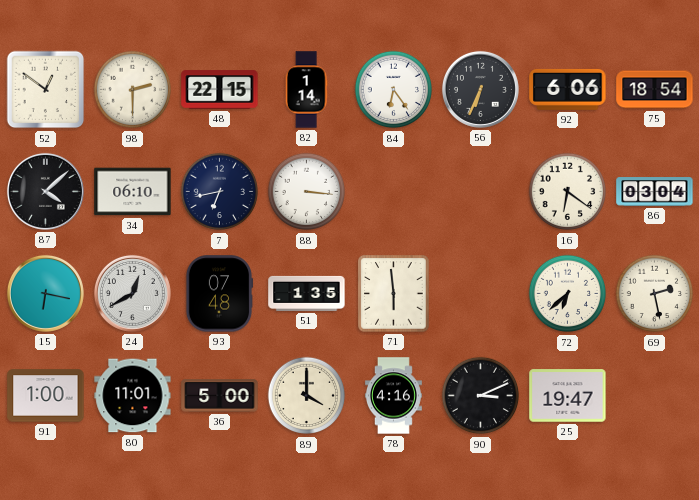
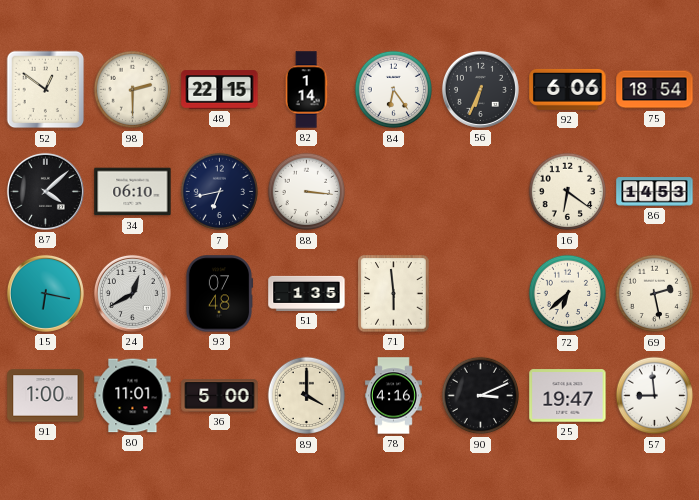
86: 03:04 -> 14:53 (655, 192)
57: none -> 8:59 (655, 396)
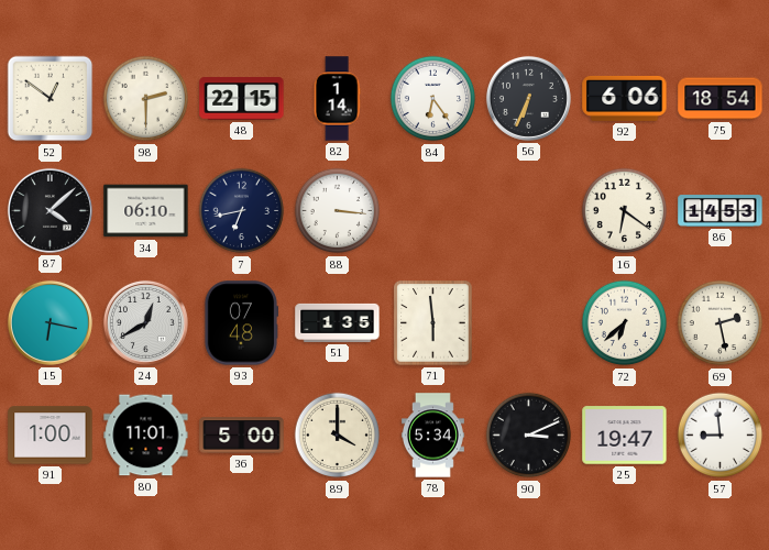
78: 4:16 -> 5:34 (432, 436)
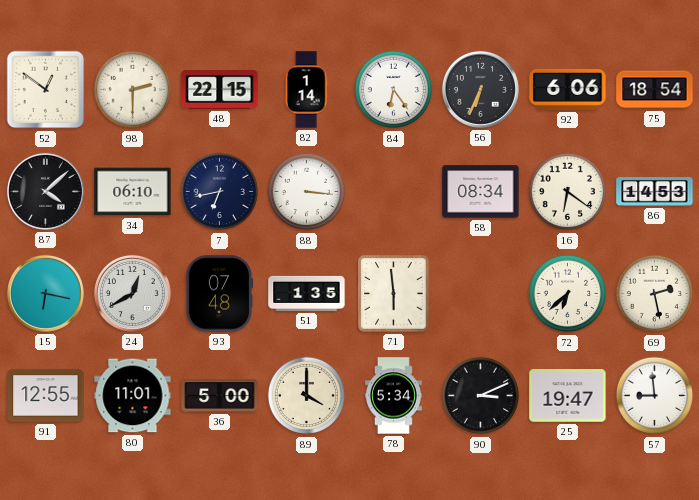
58: none -> 08:34 (481, 192)
91: 1:00 -> 12:55 (46, 396)
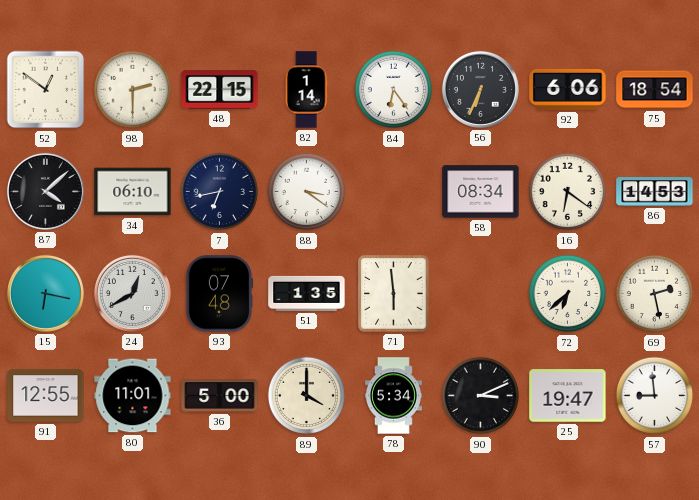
88: 3:16 -> 3:21 (307, 192)
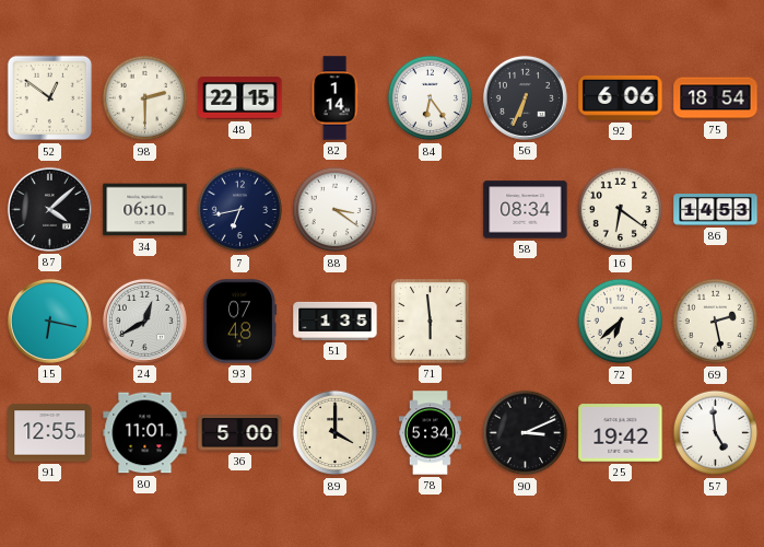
25: 19:47 -> 19:42 (621, 433)
57: 8:59 -> 4:59 (716, 433)
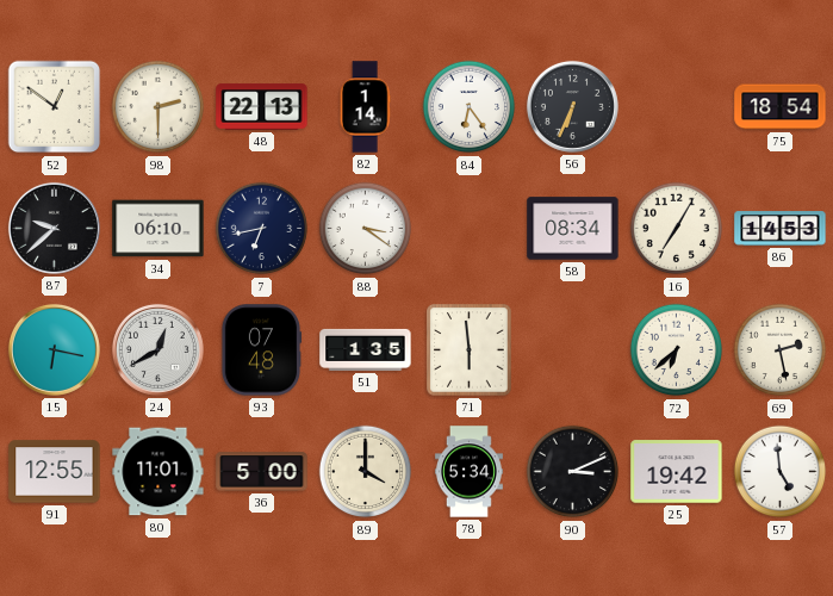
48: 22:15 -> 22:13 (262, 107)
92: 6:06 -> none (621, 97)
87: 4:08 -> 9:38 (54, 228)
16: 6:21 -> 7:05 (677, 229)
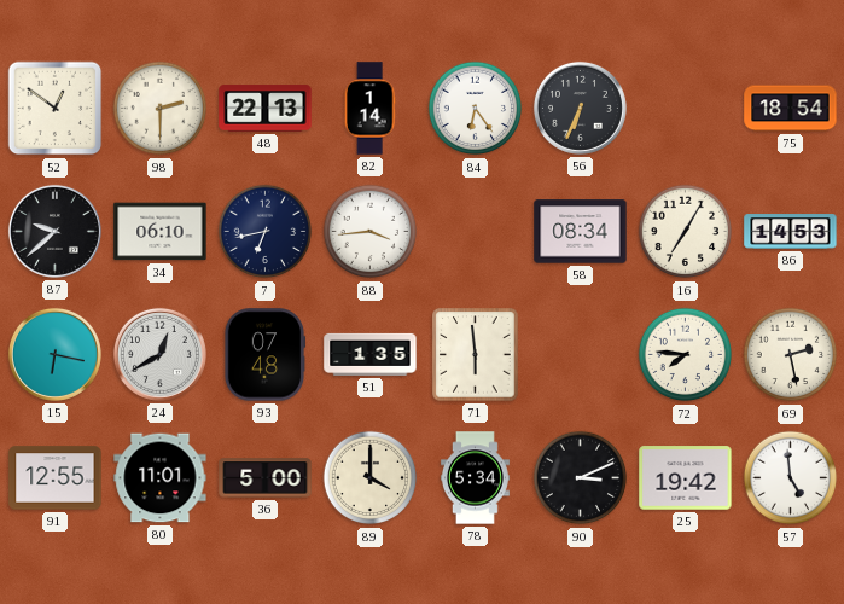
88: 3:21 -> 3:44 (371, 232)
72: 6:38 -> 7:46 (686, 355)
